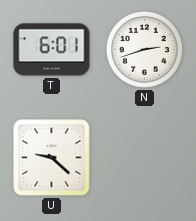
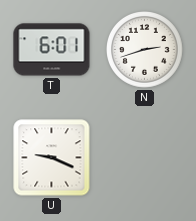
U: 9:22 -> 9:19 (52, 158)
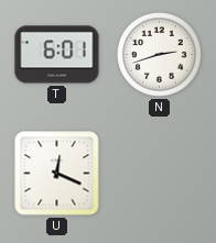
U: 9:19 -> 12:19 (57, 174)
